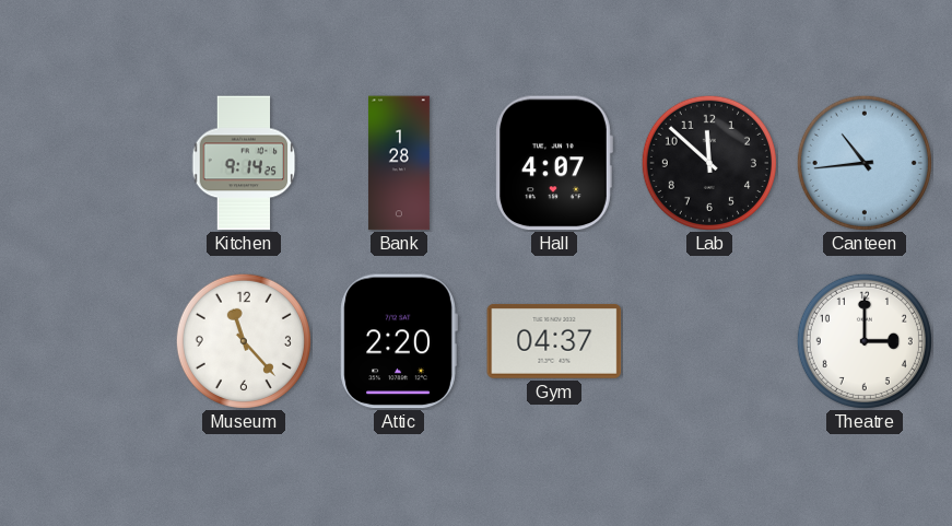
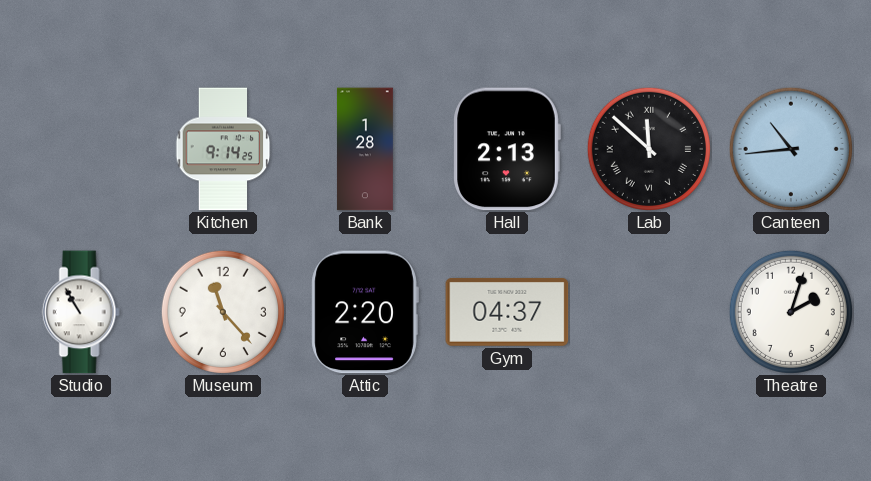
Hall: 4:07 -> 2:13 (507, 149)
Lab numerals: Arabic -> Roman (649, 149)
Studio: none -> 10:55 (81, 312)
Theatre: 3:00 -> 2:03 (791, 312)
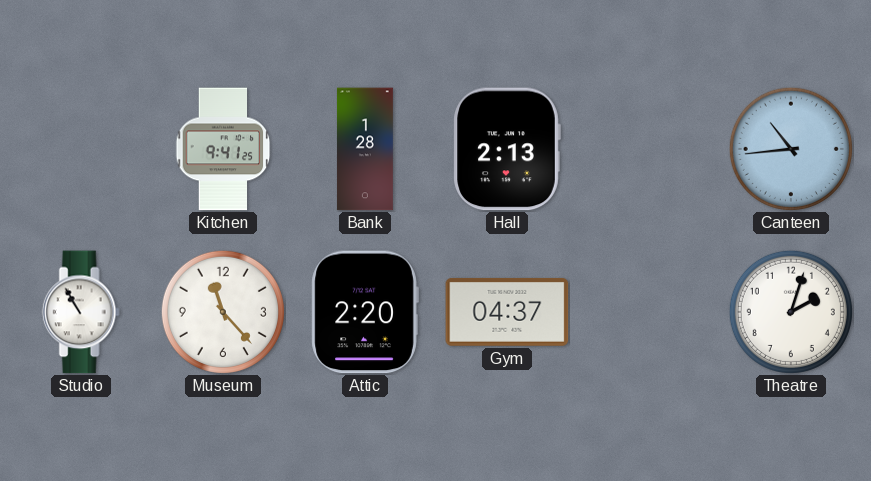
Kitchen: 9:14 -> 9:41 (223, 149)
Lab: 11:52 -> none (649, 149)
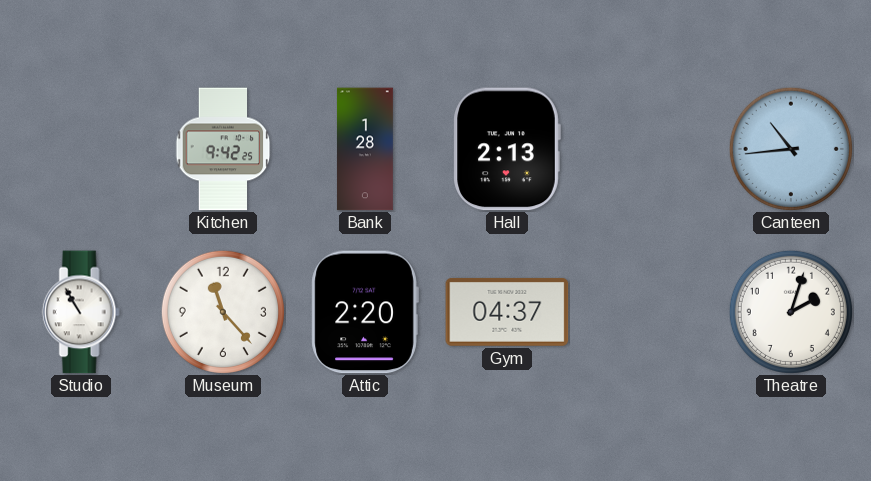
Kitchen: 9:41 -> 9:42 (223, 149)
